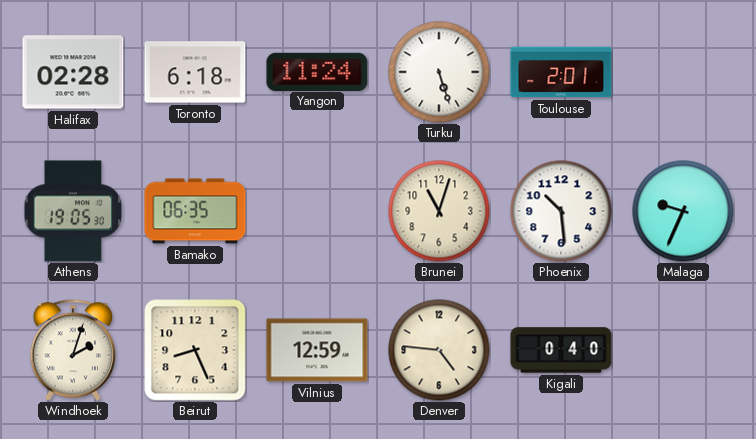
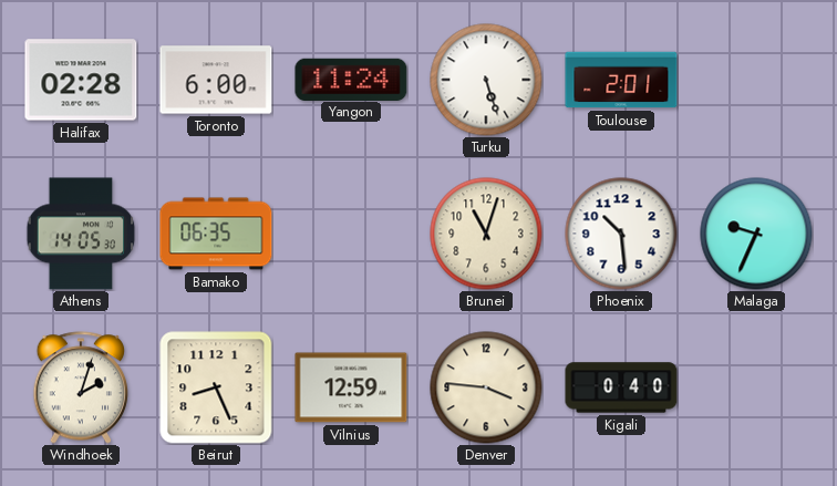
Toronto: 6:18 -> 6:00 (216, 80)
Athens: 19:05 -> 14:05 (81, 234)
Denver: 4:46 -> 3:46 (486, 387)
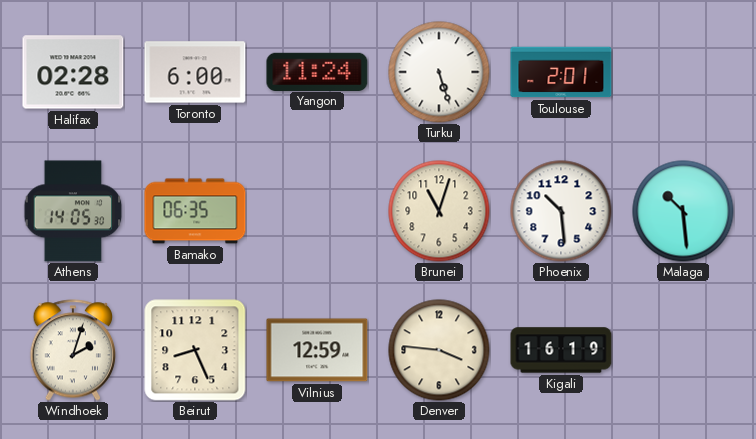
Malaga: 9:34 -> 10:29 (683, 211)
Kigali: 0:40 -> 16:19 (561, 350)
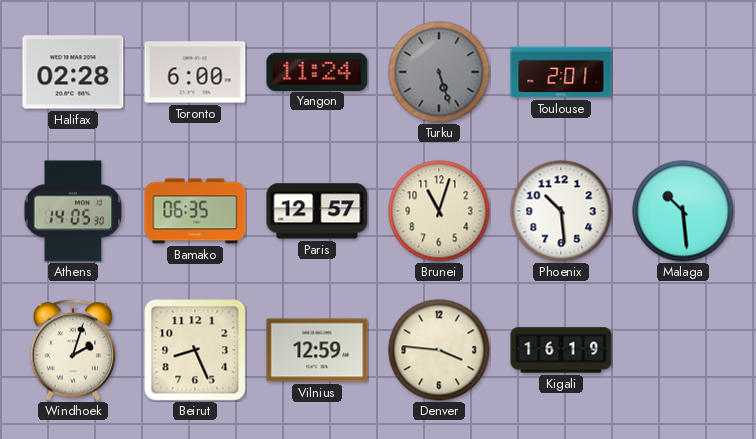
Turku dial: white -> grey (439, 72)
Paris: none -> 12:57 (317, 211)
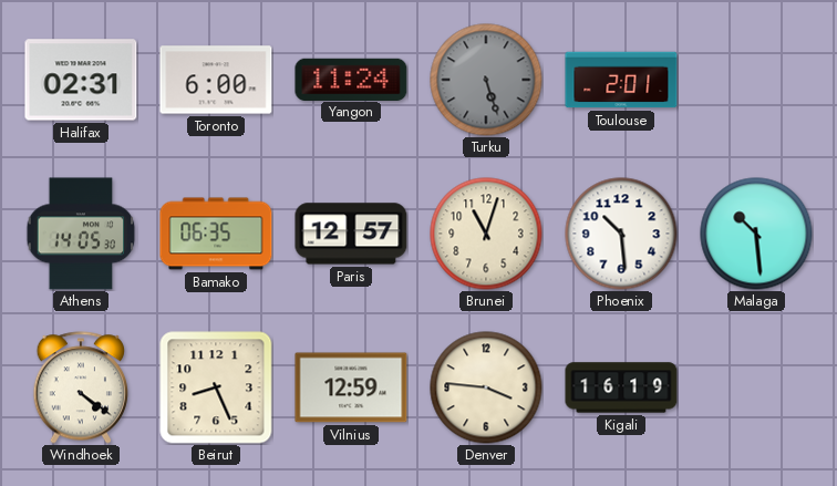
Halifax: 02:28 -> 02:31 (81, 80)
Windhoek: 2:03 -> 4:21 (81, 387)
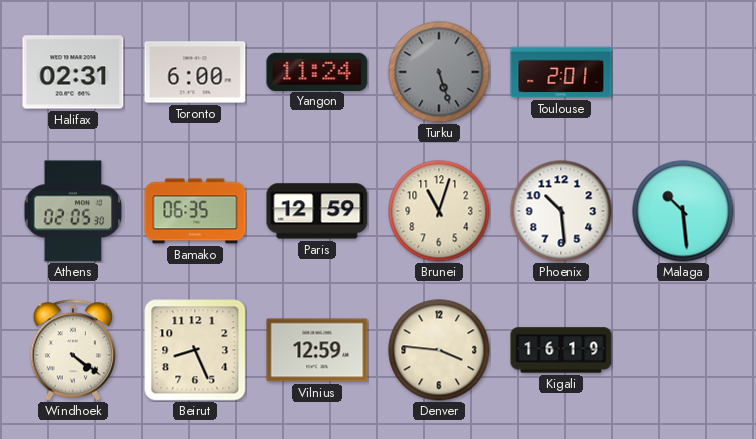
Athens: 14:05 -> 02:05 (73, 211)
Paris: 12:57 -> 12:59 (317, 211)
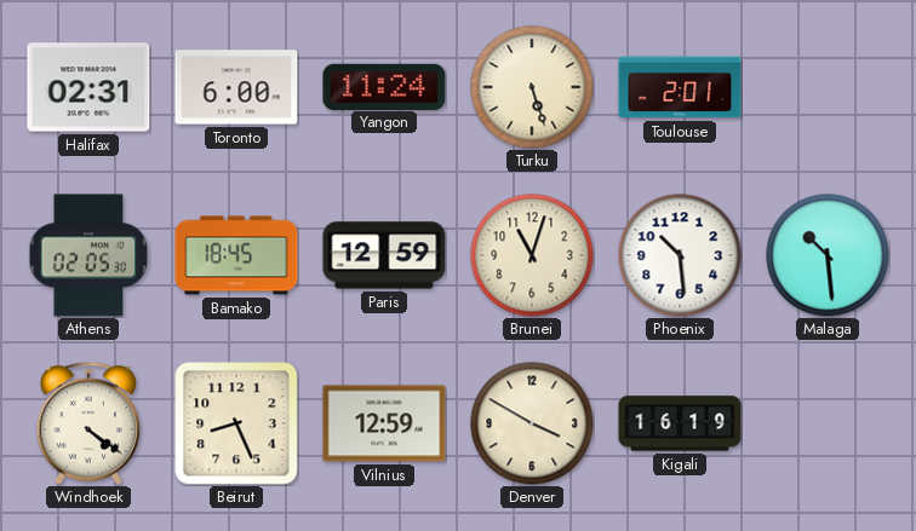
Turku dial: grey -> cream (532, 87)
Bamako: 06:35 -> 18:45 (236, 255)
Denver: 3:46 -> 3:50 (532, 423)
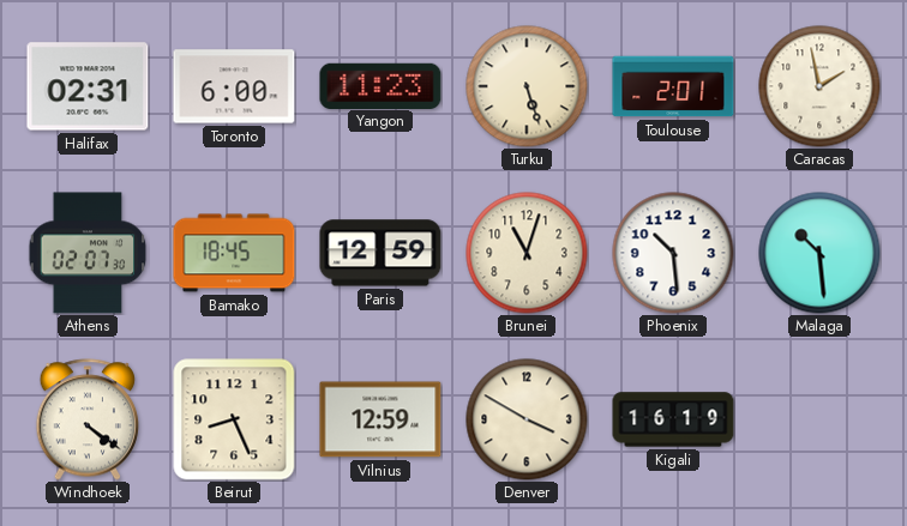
Yangon: 11:24 -> 11:23 (380, 85)
Caracas: none -> 1:58 (819, 86)
Athens: 02:05 -> 02:07 (88, 253)
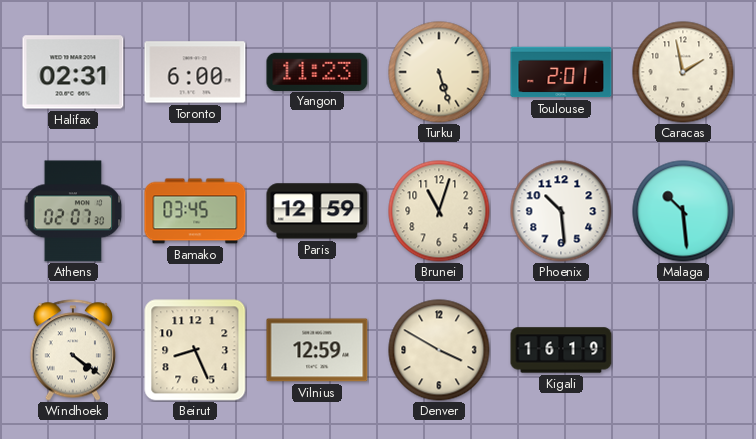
Bamako: 18:45 -> 03:45 (195, 211)
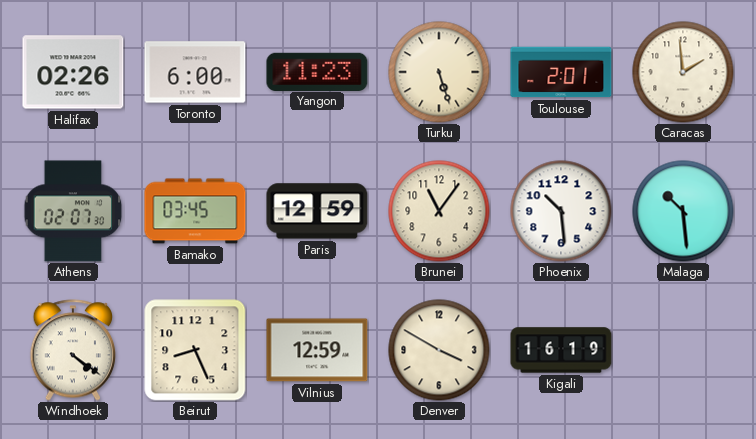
Halifax: 02:31 -> 02:26 (73, 72)
Caracas: 1:58 -> 1:59 (683, 72)
Brunei: 11:03 -> 11:06 (439, 211)
